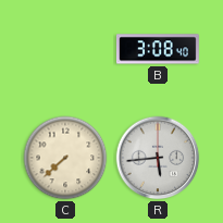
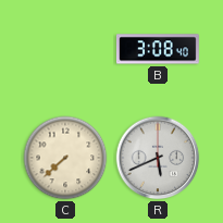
R: 5:44 -> 5:41 (158, 158)
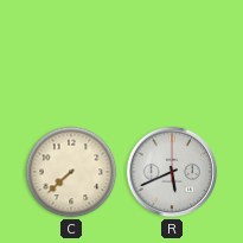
B: 3:08 -> none (158, 49)
